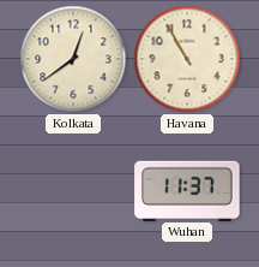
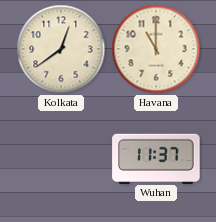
Havana: 10:55 -> 11:00 (156, 49)
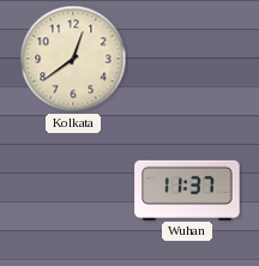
Havana: 11:00 -> none (156, 49)
